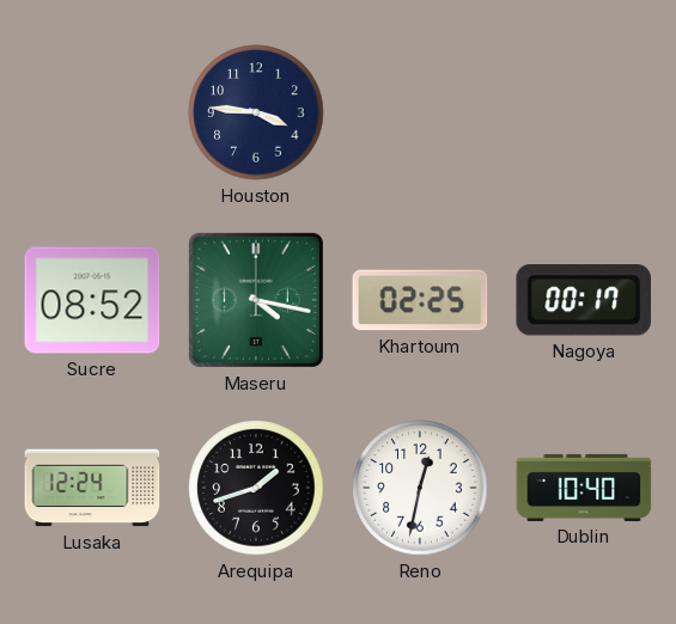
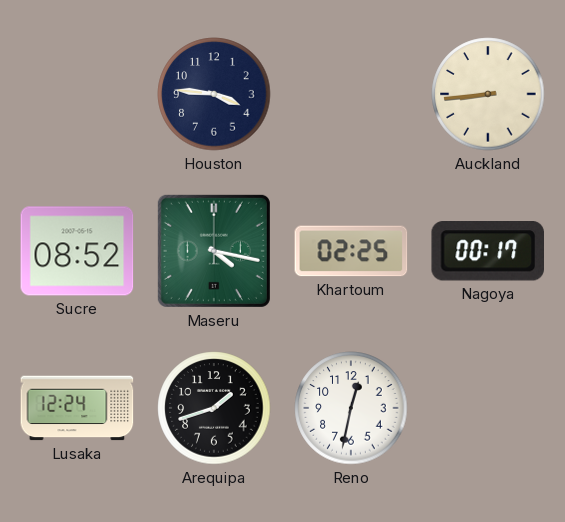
Auckland: none -> 8:44 (488, 94)
Dublin: 10:40 -> none (584, 488)
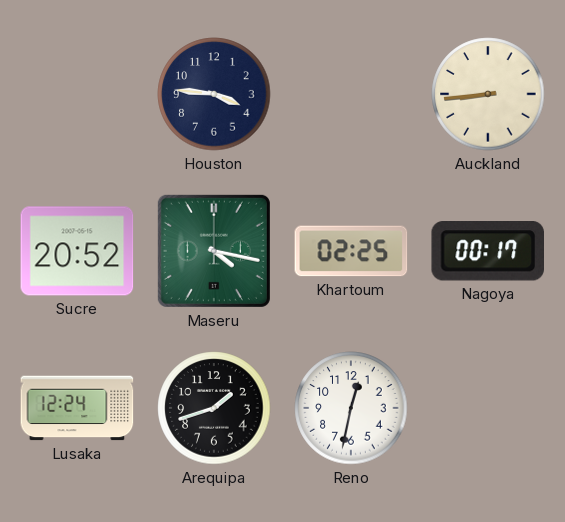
Sucre: 08:52 -> 20:52 (77, 251)
